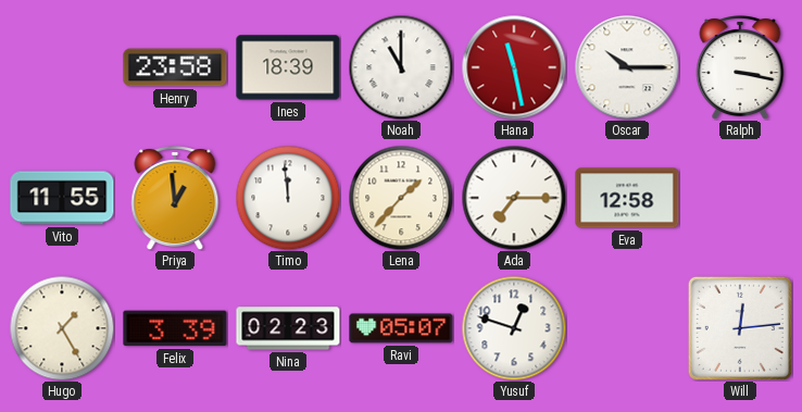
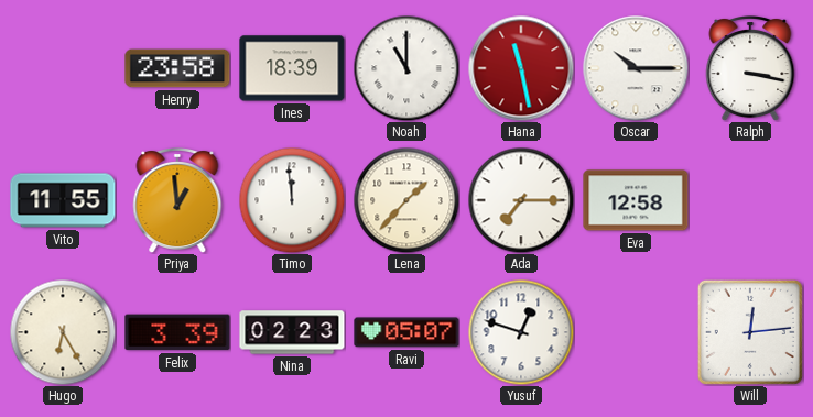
Hugo: 1:25 -> 6:25 (63, 332)
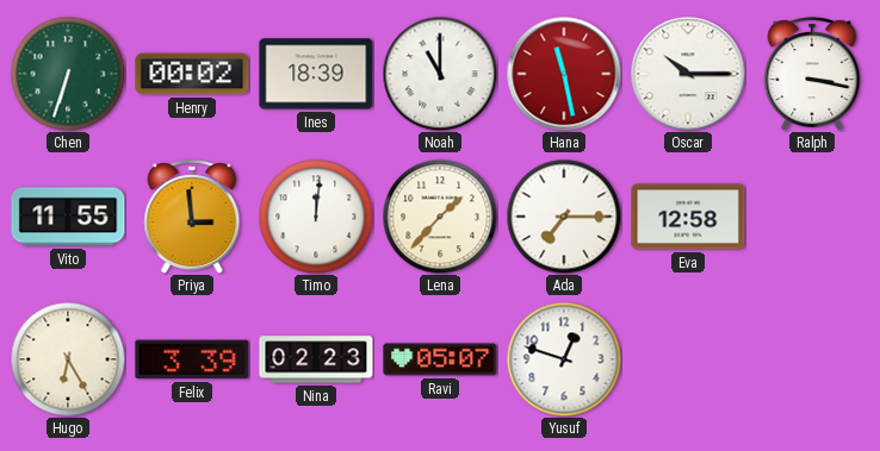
Chen: none -> 6:33 (68, 74)
Henry: 23:58 -> 00:02 (192, 74)
Priya: 12:59 -> 2:59 (192, 218)
Timo: 11:59 -> 12:01 (316, 217)
Will: 12:14 -> none (750, 332)
